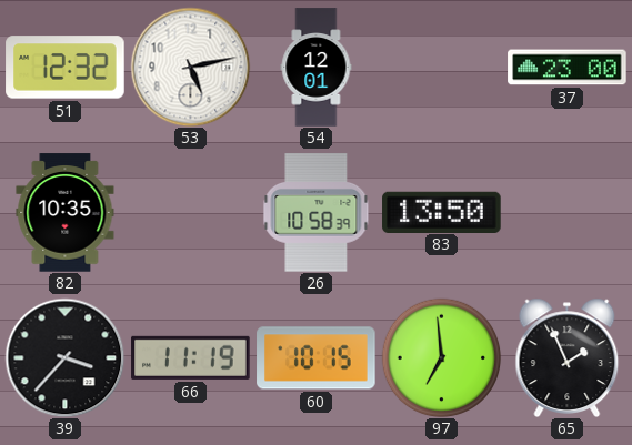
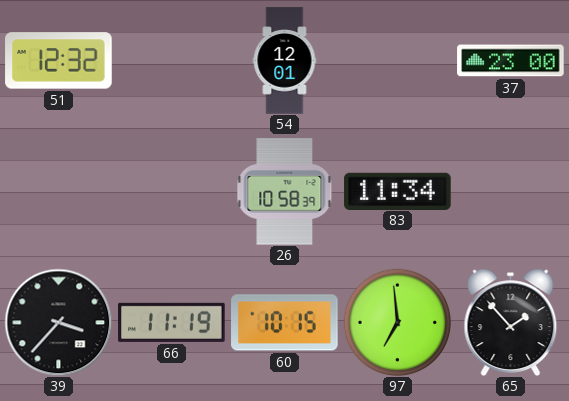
53: 5:13 -> none (190, 67)
82: 10:35 -> none (66, 213)
83: 13:50 -> 11:34 (398, 191)
65: 1:56 -> 1:53 (511, 322)
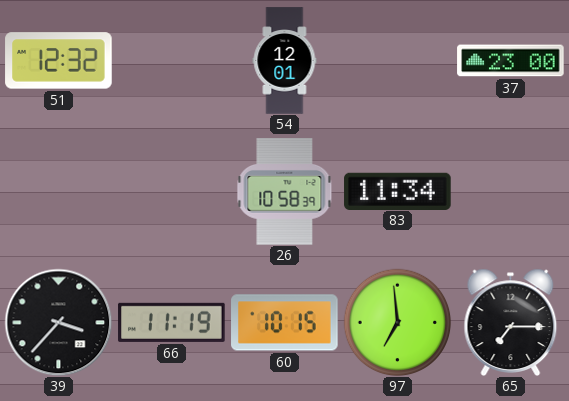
65: 1:53 -> 7:15 (511, 322)
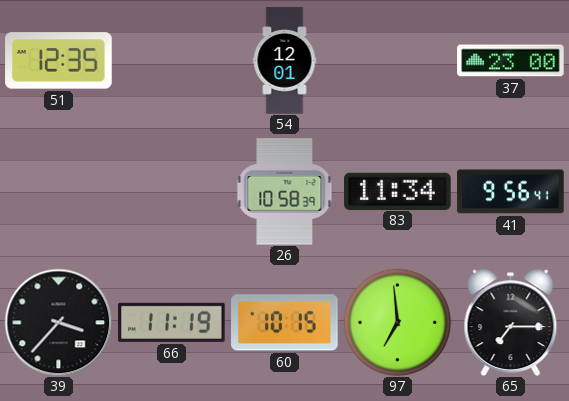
51: 12:32 -> 12:35 (59, 61)
41: none -> 9:56 (511, 192)
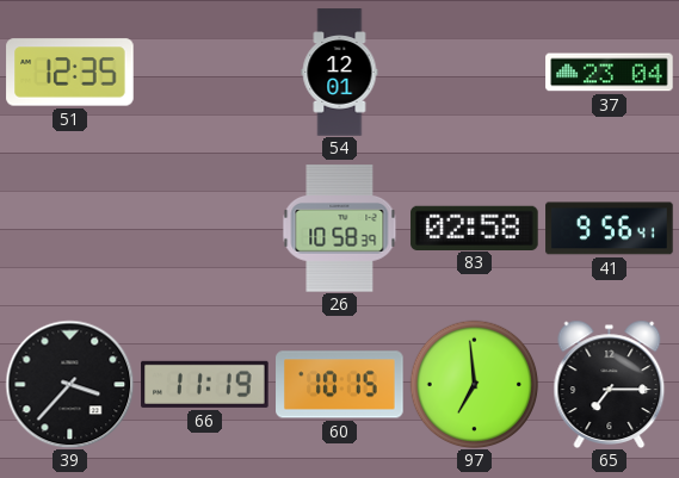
37: 23:00 -> 23:04 (610, 73)
83: 11:34 -> 02:58 (475, 228)
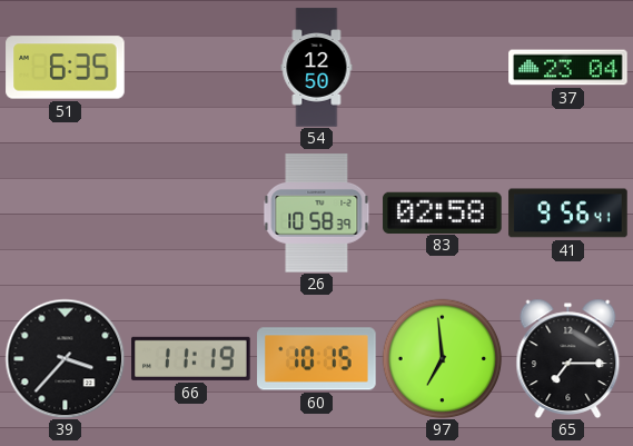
51: 12:35 -> 6:35 (66, 68)
54: 12:01 -> 12:50 (317, 68)
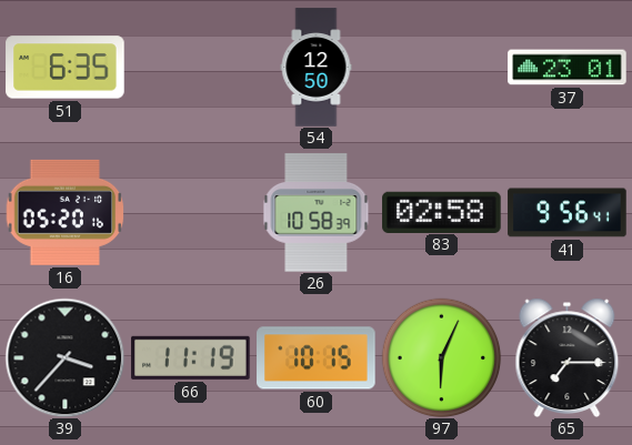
37: 23:04 -> 23:01 (568, 68)
16: none -> 05:20 (64, 212)
97: 6:59 -> 6:04 (441, 357)
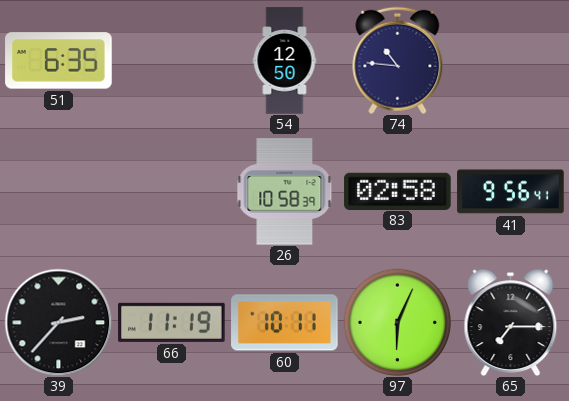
74: none -> 10:46 (398, 60)
37: 23:01 -> none (568, 68)
16: 05:20 -> none (64, 212)
39: 3:37 -> 2:37 (58, 322)
60: 10:15 -> 10:11 (285, 323)
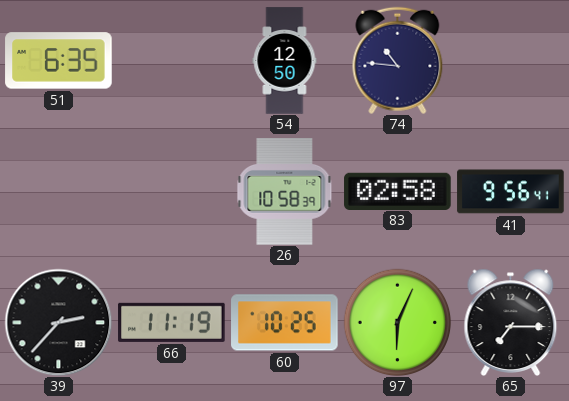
60: 10:11 -> 10:25 (285, 323)
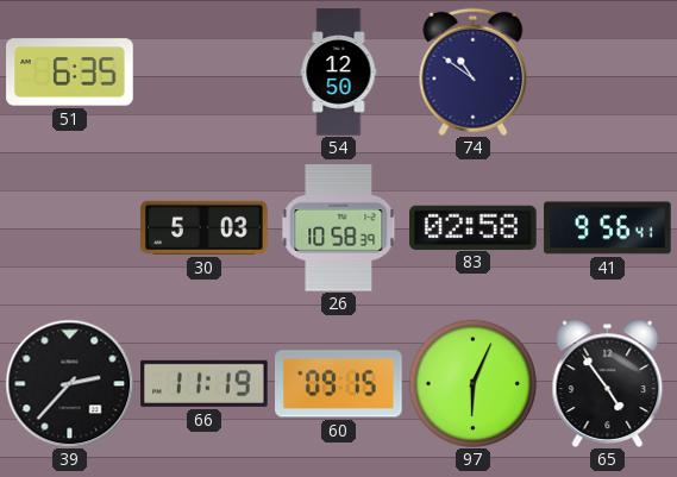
74: 10:46 -> 10:51 (474, 71)
30: none -> 5:03 (205, 227)
60: 10:25 -> 09:15 (339, 384)
65: 7:15 -> 4:54 (608, 383)
